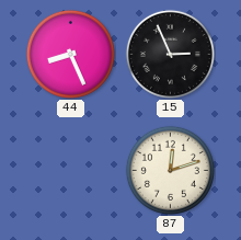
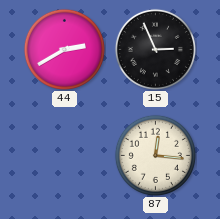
44: 8:26 -> 2:40 (64, 49)
87: 12:12 -> 12:16 (155, 155)
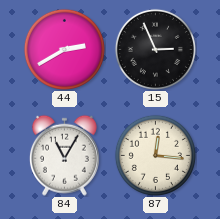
84: none -> 11:05 (64, 155)
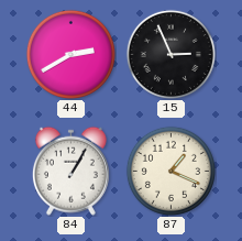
84: 11:05 -> 1:05 (70, 171)
87: 12:16 -> 1:19 (170, 171)
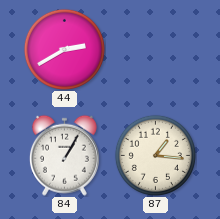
15: 2:56 -> none (170, 54)
87: 1:19 -> 1:16 (155, 155)
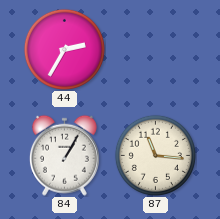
44: 2:40 -> 2:35 (64, 49)
87: 1:16 -> 11:16 (155, 155)
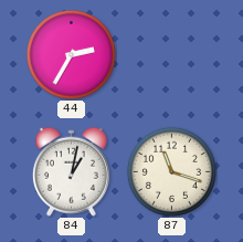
84: 1:05 -> 1:02 (71, 171)
87: 11:16 -> 11:18 (171, 171)
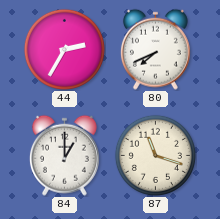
80: none -> 7:41 (155, 49)
84: 1:02 -> 1:00 (64, 155)
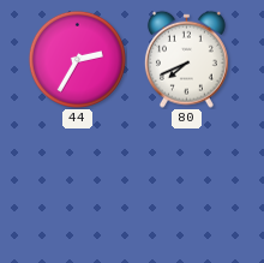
84: 1:00 -> none (64, 155)
87: 11:18 -> none (155, 155)
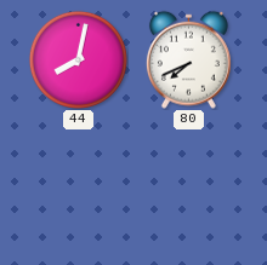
44: 2:35 -> 8:02 (78, 59)
